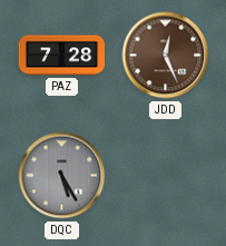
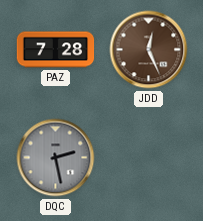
DQC: 5:25 -> 2:28 (56, 158)
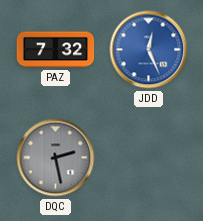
PAZ: 7:28 -> 7:32 (56, 50)
JDD dial: brown -> blue (149, 50)
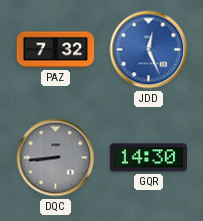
DQC: 2:28 -> 8:44 (56, 158)
GQR: none -> 14:30 (148, 158)
